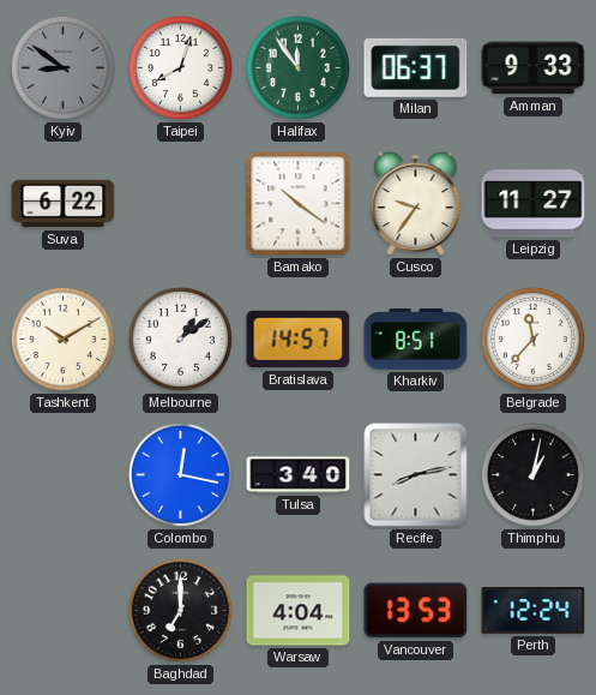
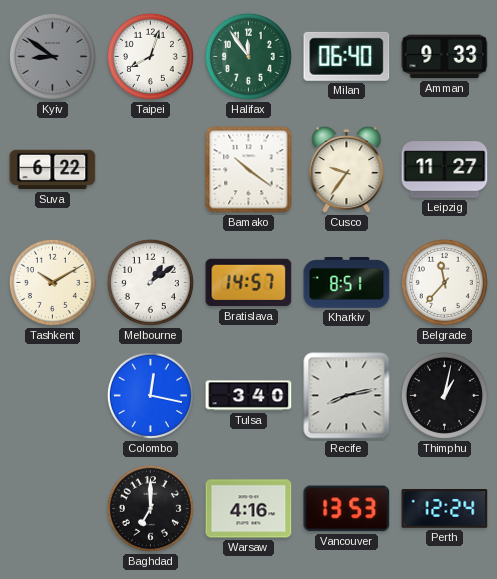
Milan: 06:37 -> 06:40 (347, 56)
Warsaw: 4:04 -> 4:16 (249, 509)
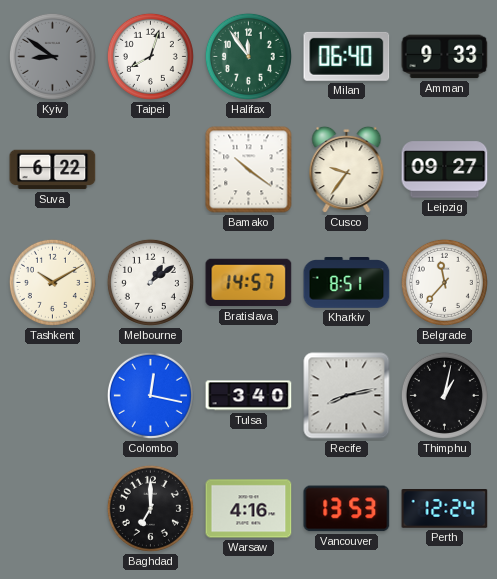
Leipzig: 11:27 -> 09:27 (445, 170)
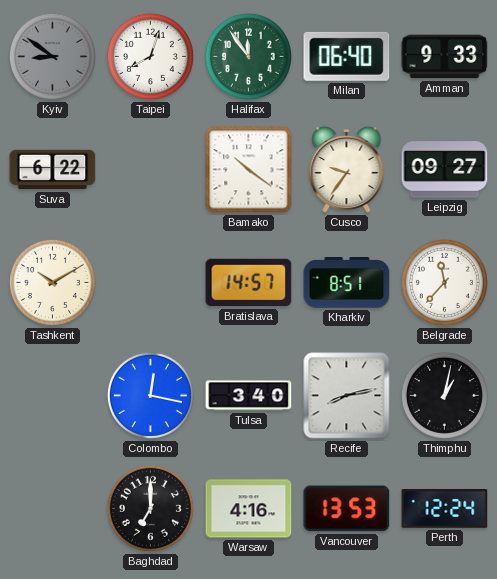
Melbourne: 1:09 -> none (150, 282)
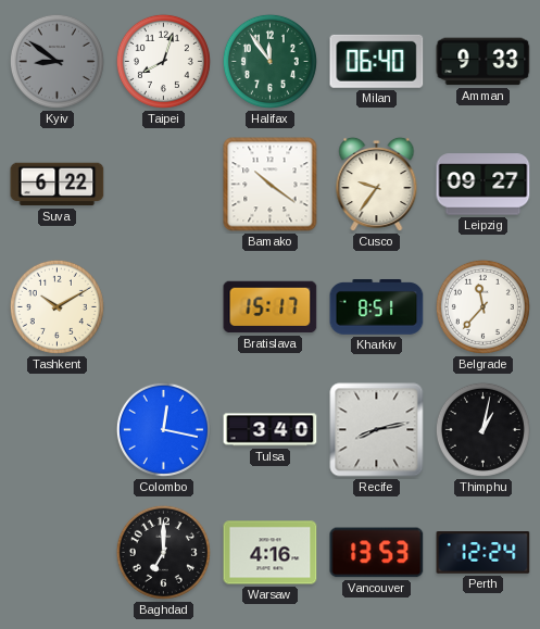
Bratislava: 14:57 -> 15:17 (271, 307)
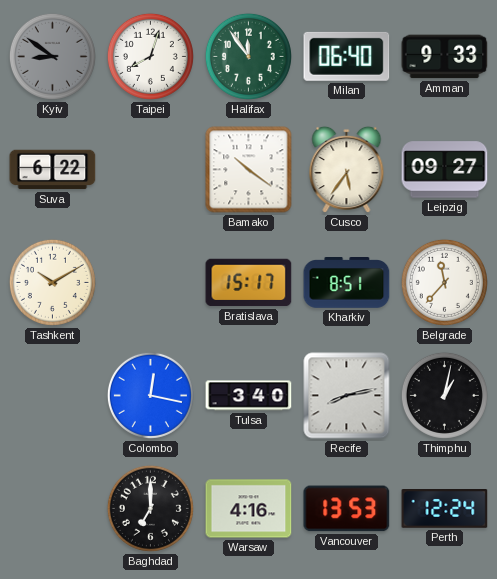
Cusco: 9:36 -> 5:36 (347, 170)
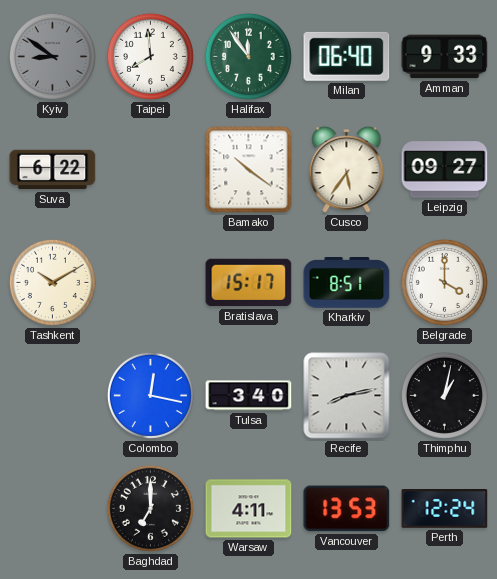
Taipei: 8:03 -> 7:59 (150, 56)
Belgrade: 11:37 -> 4:00 (444, 282)
Warsaw: 4:16 -> 4:11 (249, 509)
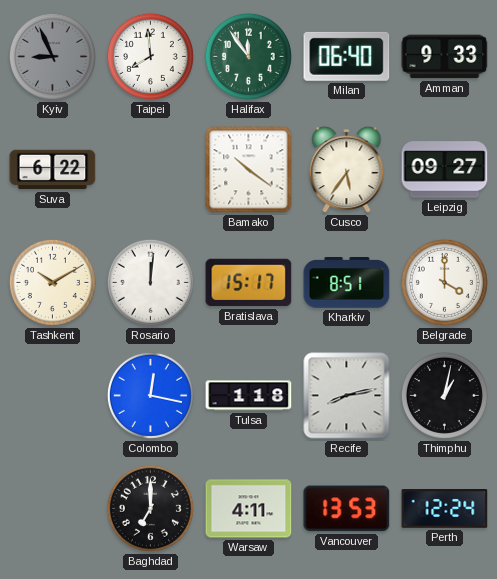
Kyiv: 8:51 -> 8:56 (52, 56)
Rosario: none -> 12:01 (150, 282)
Tulsa: 3:40 -> 1:18 (249, 396)
